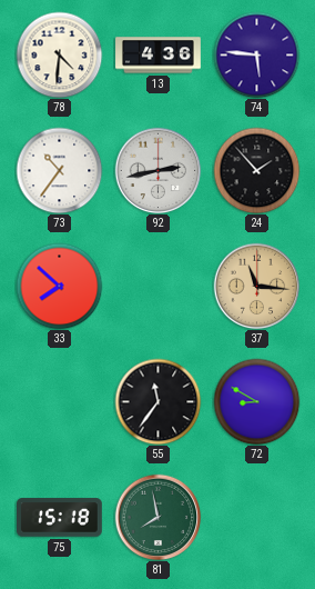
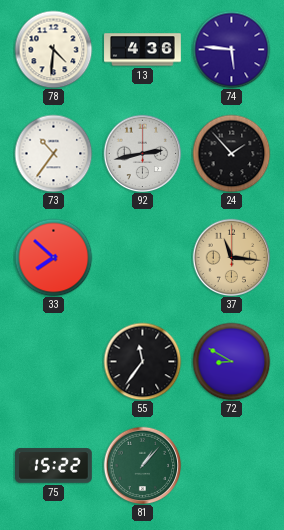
75: 15:18 -> 15:22 (54, 466)
81: 7:58 -> 1:07 (142, 465)
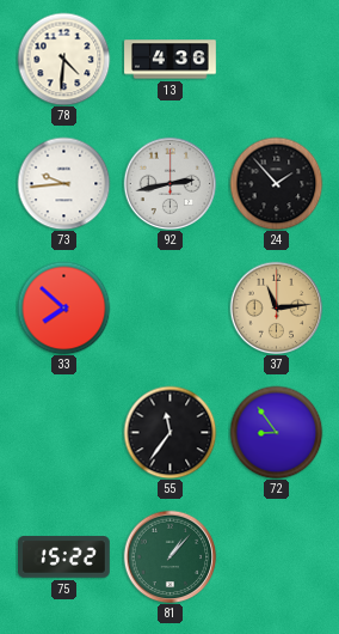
74: 5:46 -> none (231, 49)
73: 10:36 -> 9:44 (63, 183)
37: 11:16 -> 11:14 (276, 307)
72: 8:50 -> 8:54 (276, 432)
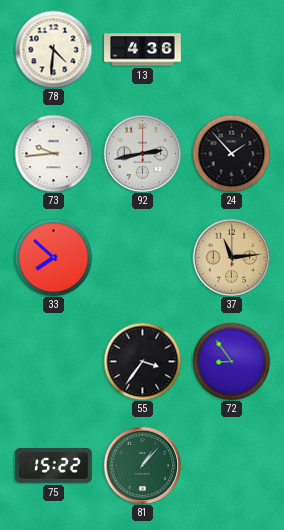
55: 11:36 -> 3:36 (142, 361)
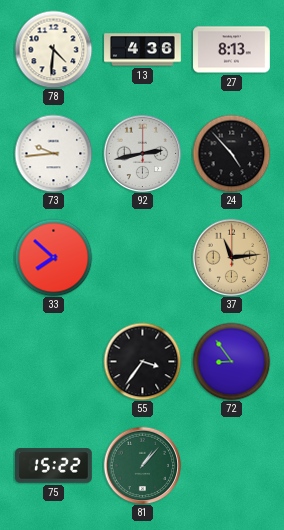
27: none -> 8:13 (232, 50)
24: 1:53 -> 4:53 (231, 153)
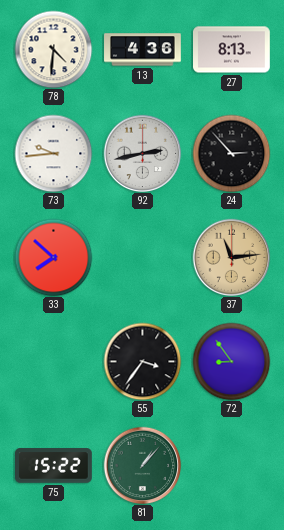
24: 4:53 -> 2:53 (231, 153)
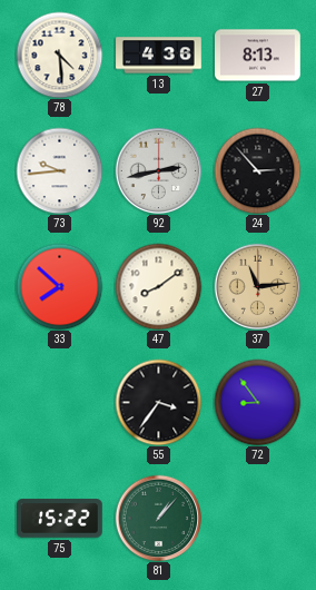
78: 4:31 -> 4:29 (59, 55)
47: none -> 8:09 (158, 286)
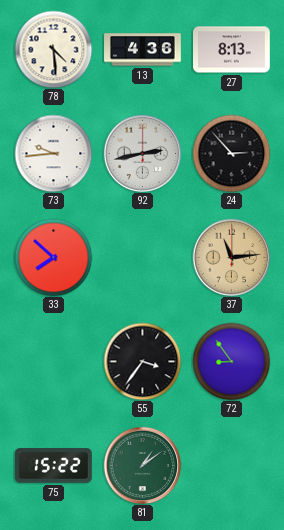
47: 8:09 -> none (158, 286)
81: 1:07 -> 1:09 (142, 465)
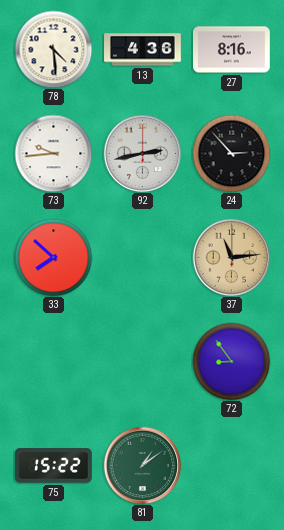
27: 8:13 -> 8:16 (232, 50)
55: 3:36 -> none (142, 361)
